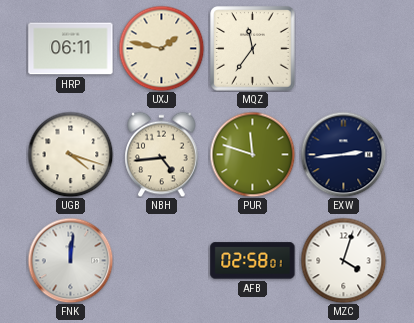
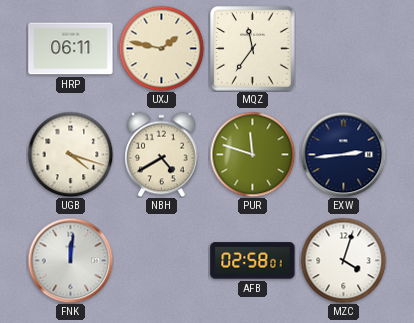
NBH: 4:44 -> 4:40 (162, 154)
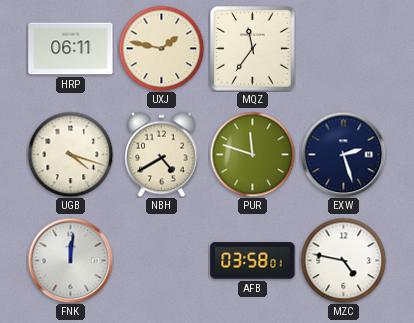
EXW: 2:44 -> 2:27 (343, 154)
AFB: 02:58 -> 03:58 (253, 261)
MZC: 4:03 -> 4:47 (343, 260)
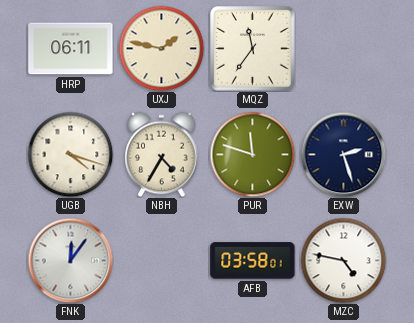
NBH: 4:40 -> 4:35 (162, 154)
FNK: 12:01 -> 12:06 (70, 260)
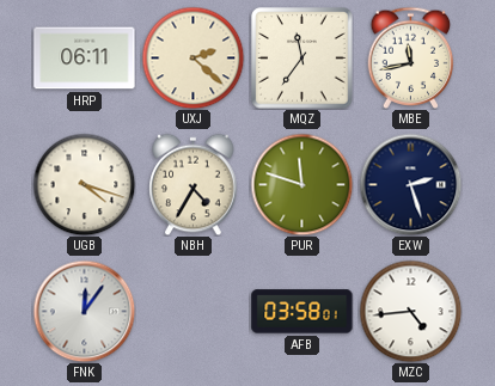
UXJ: 1:47 -> 2:22 (192, 57)
MBE: none -> 11:43 (411, 57)
MZC: 4:47 -> 4:44 (410, 311)
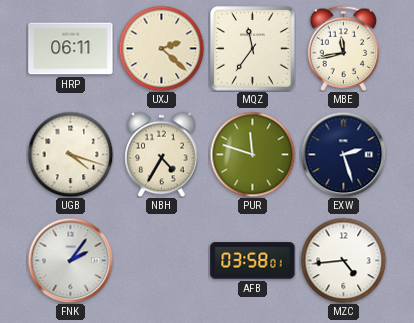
FNK: 12:06 -> 2:06 (70, 260)
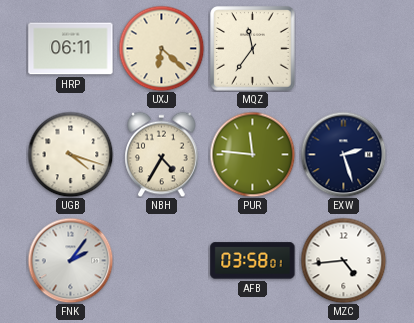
UXJ: 2:22 -> 6:22 (161, 48)
MBE: 11:43 -> none (344, 48)
PUR: 11:48 -> 11:46 (252, 154)
